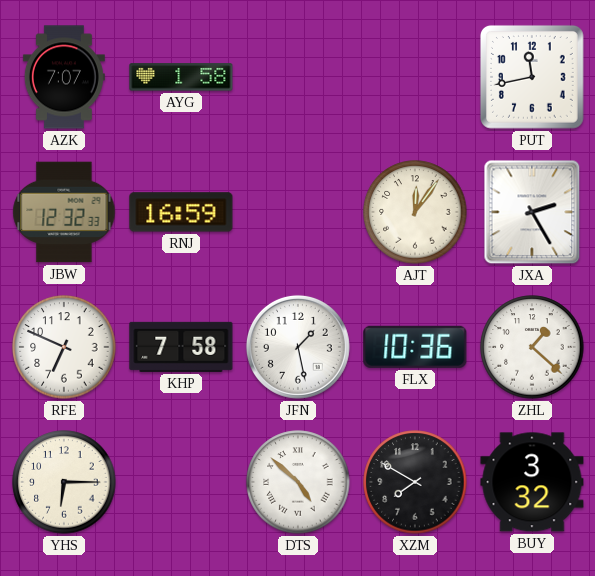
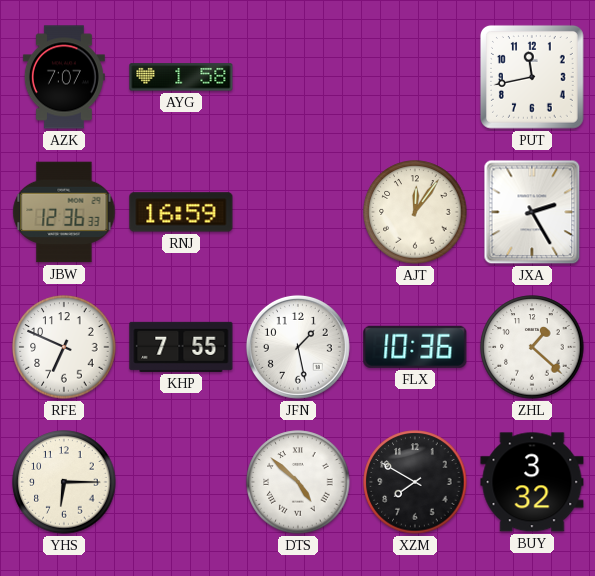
JBW: 12:32 -> 12:36 (64, 212)
KHP: 7:58 -> 7:55 (181, 347)
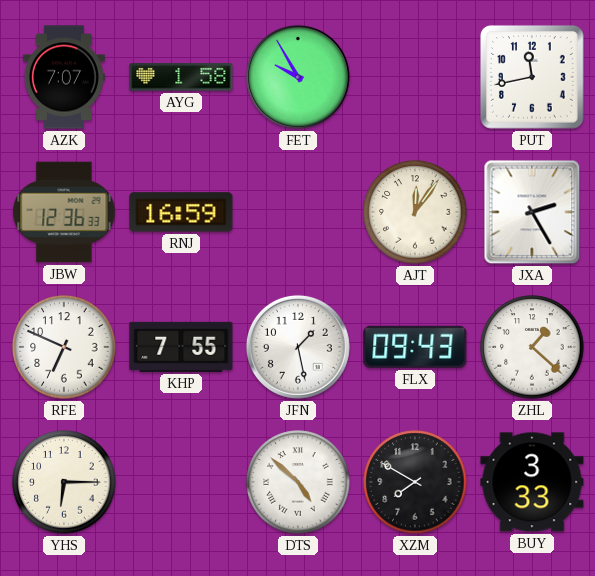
FET: none -> 9:55 (298, 77)
FLX: 10:36 -> 09:43 (415, 347)
BUY: 3:32 -> 3:33 (532, 482)
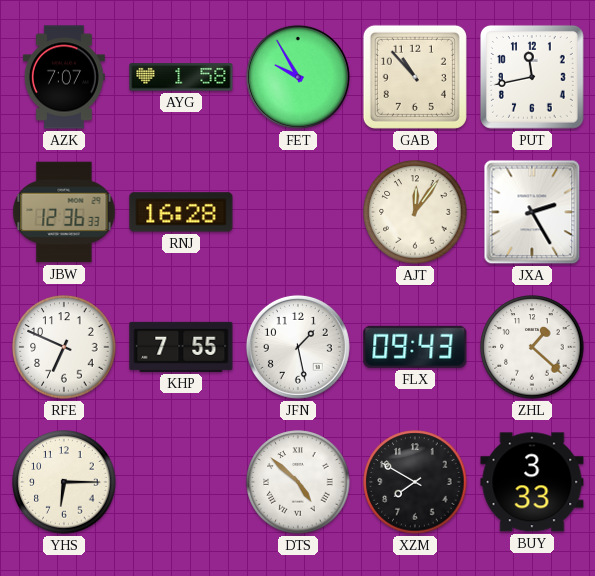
GAB: none -> 10:53 (415, 77)
RNJ: 16:59 -> 16:28 (181, 212)
